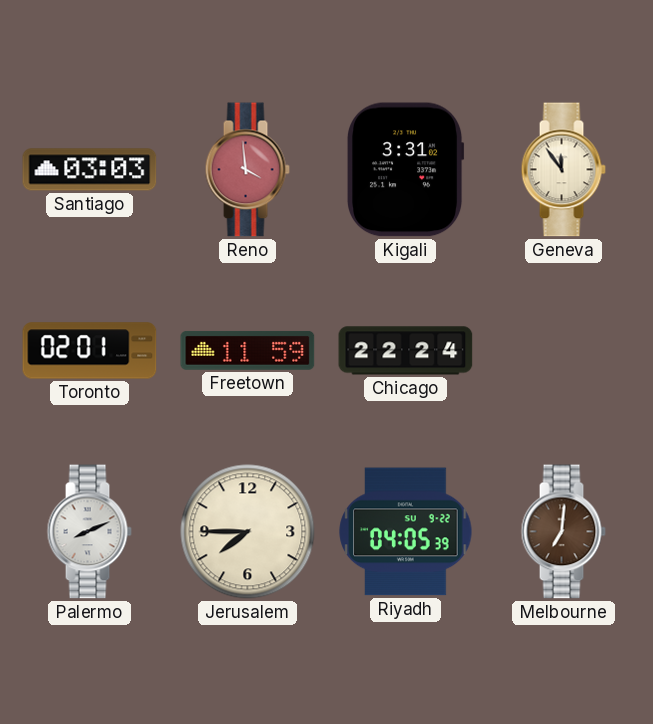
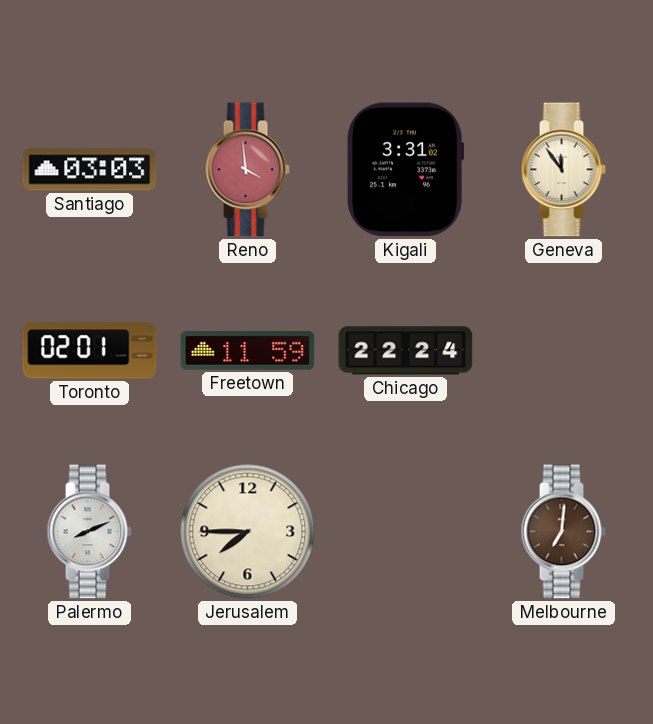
Riyadh: 04:05 -> none (406, 532)
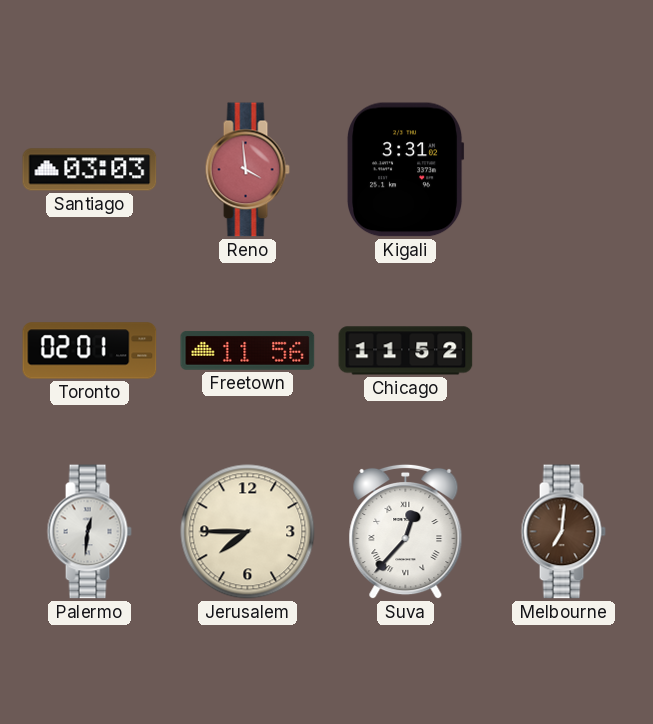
Geneva: 11:54 -> none (563, 170)
Freetown: 11:59 -> 11:56 (248, 350)
Chicago: 22:24 -> 11:52 (406, 351)
Palermo: 8:11 -> 12:31 (89, 532)
Suva: none -> 12:37 (406, 532)
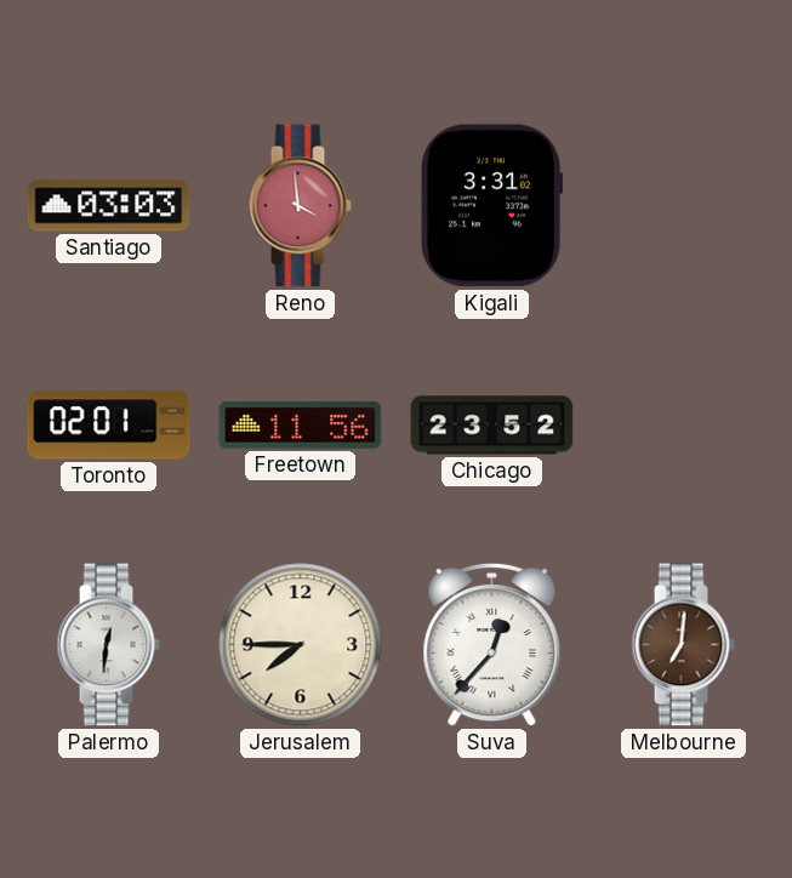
Chicago: 11:52 -> 23:52 (492, 426)
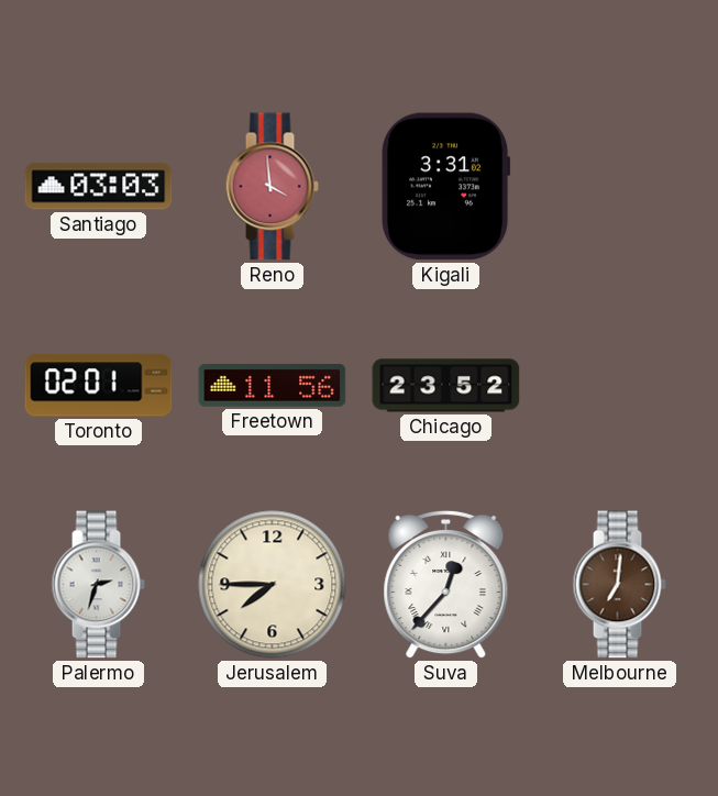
Palermo: 12:31 -> 2:33 (98, 585)
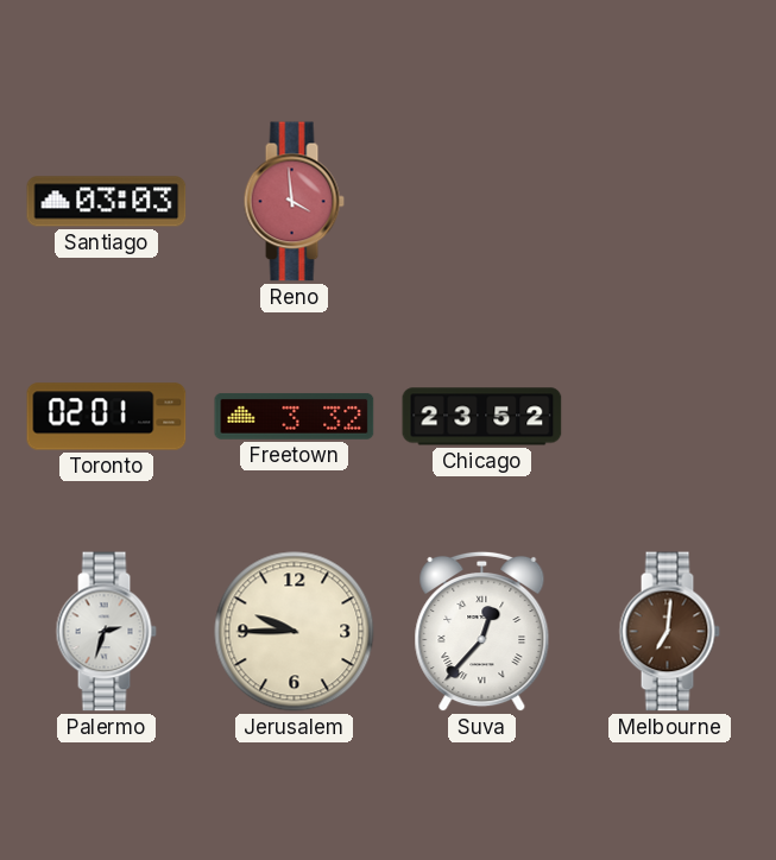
Kigali: 3:31 -> none (446, 187)
Freetown: 11:56 -> 3:32 (295, 416)
Jerusalem: 7:45 -> 9:45 (295, 632)
